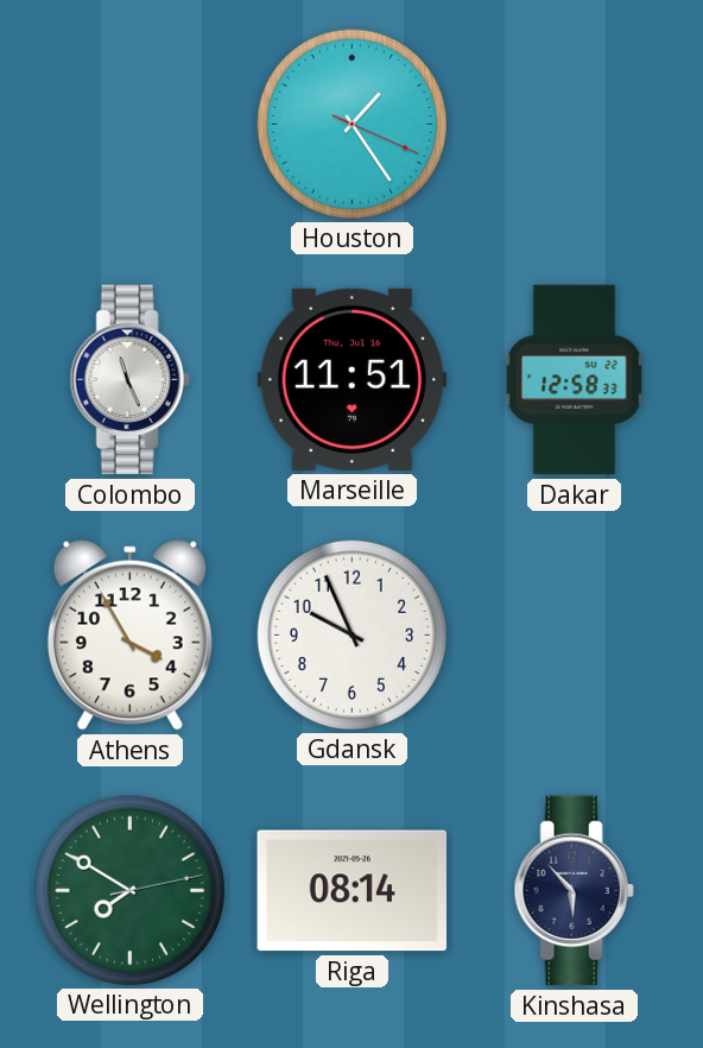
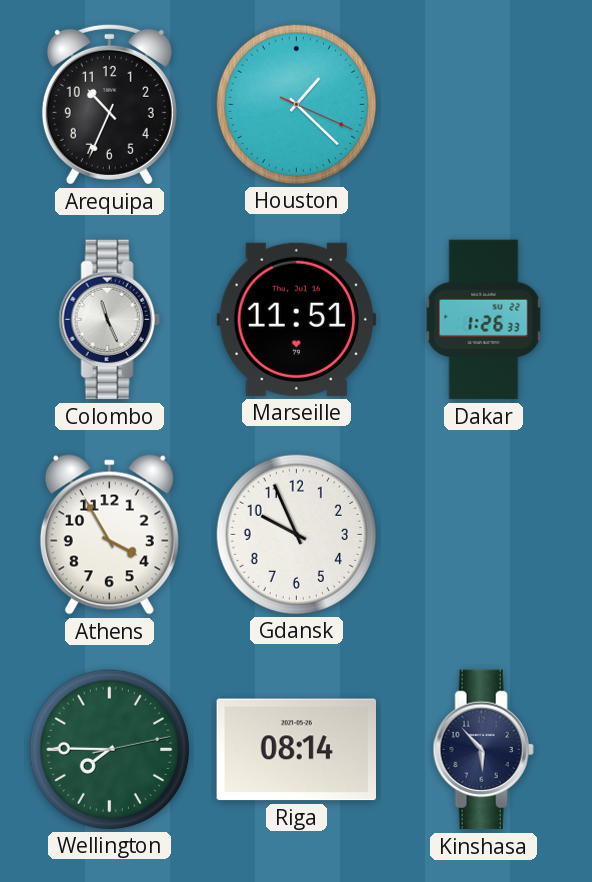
Arequipa: none -> 10:34 (109, 104)
Houston: 1:24 -> 1:22 (296, 104)
Dakar: 12:58 -> 1:26 (484, 320)
Wellington: 7:50 -> 7:45 (109, 749)
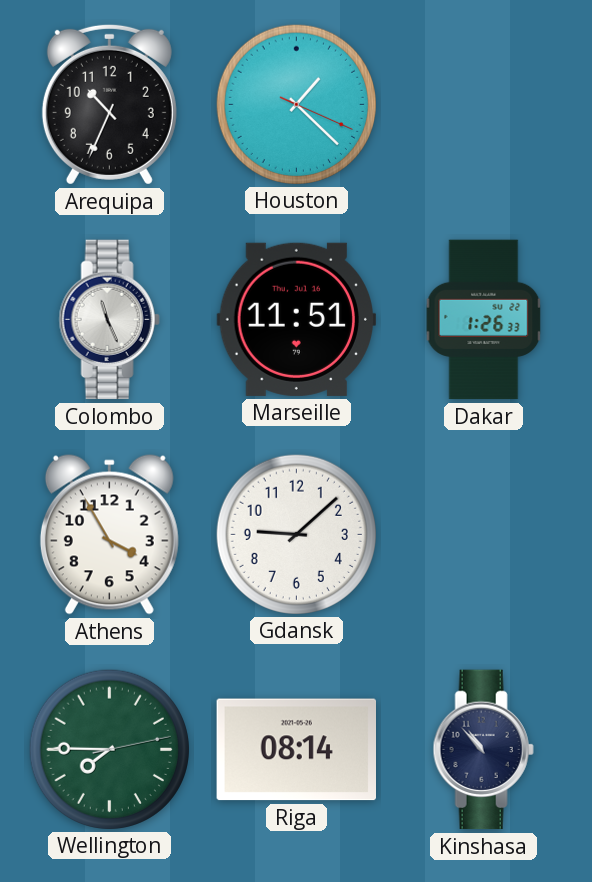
Gdansk: 9:56 -> 9:08 (296, 534)
Kinshasa: 5:53 -> 10:53 (483, 750)
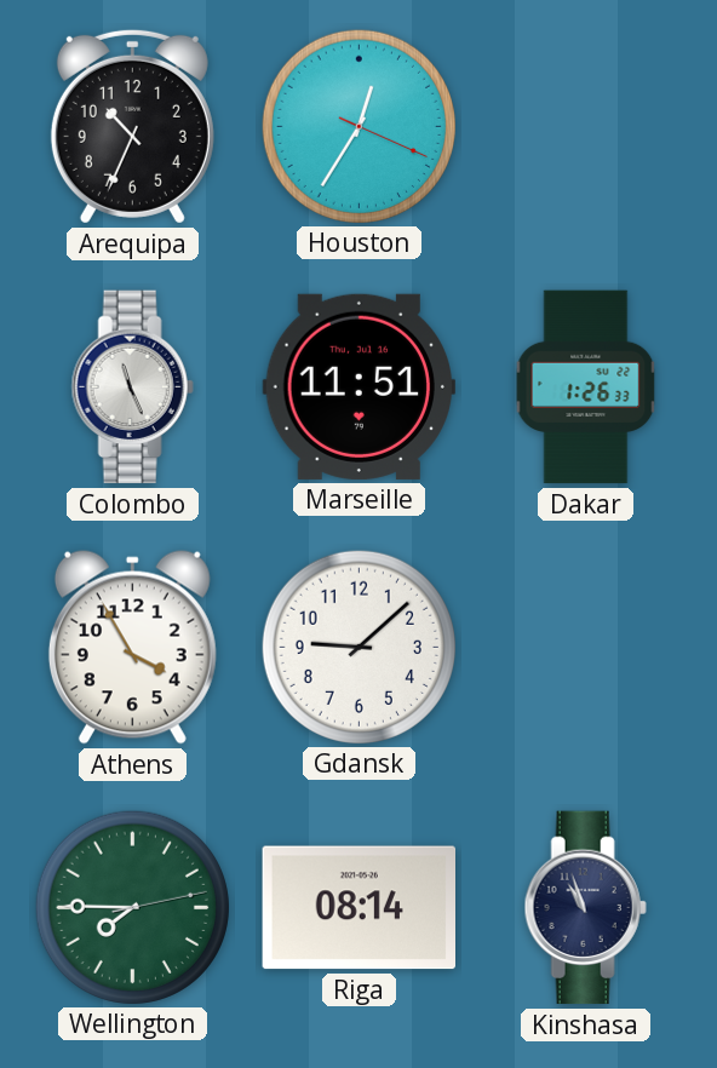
Houston: 1:22 -> 12:35 (358, 126)
Kinshasa: 10:53 -> 10:57 (585, 908)
